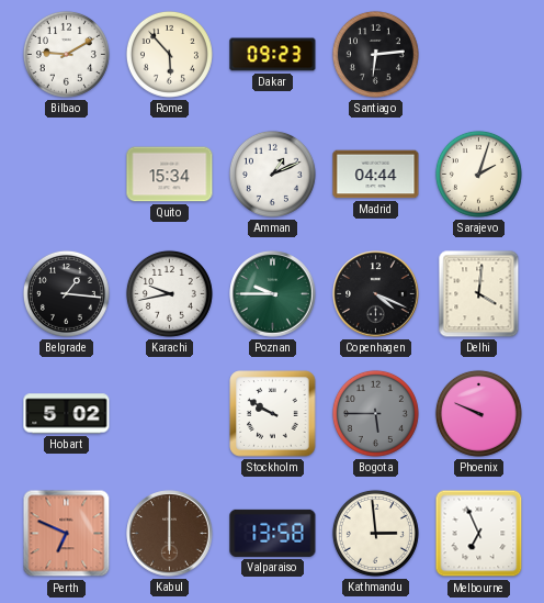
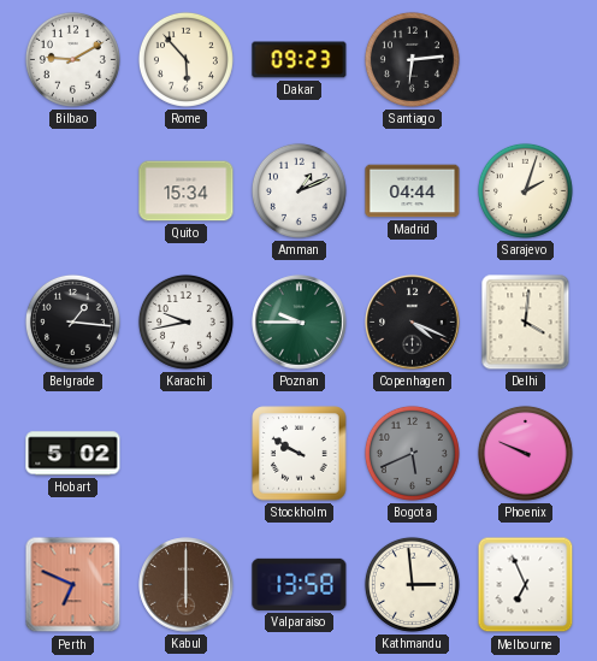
Bogota: 5:45 -> 5:41 (412, 453)
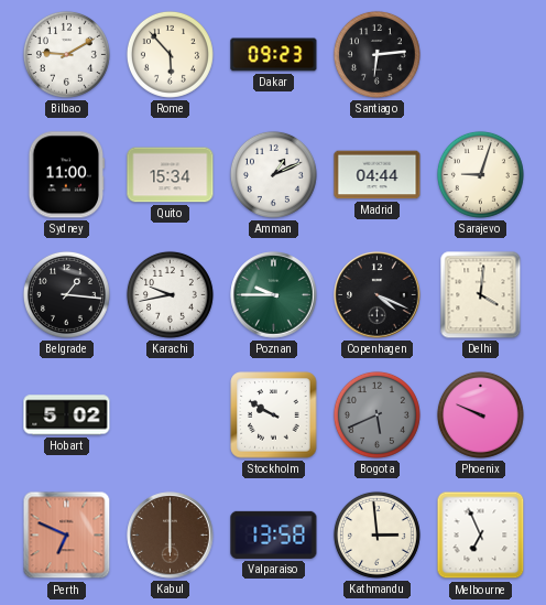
Sydney: none -> 11:00 (67, 175)
Sarajevo: 2:03 -> 9:03 (480, 174)
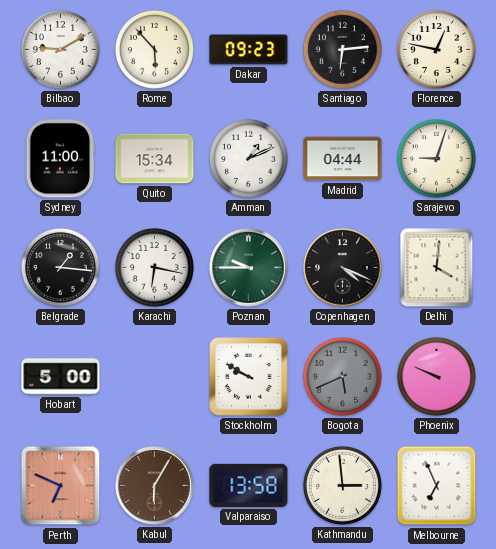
Florence: none -> 12:47 (436, 49)
Karachi: 9:43 -> 6:17 (154, 267)
Hobart: 5:02 -> 5:00 (61, 377)
Kabul: 6:00 -> 6:05 (155, 486)
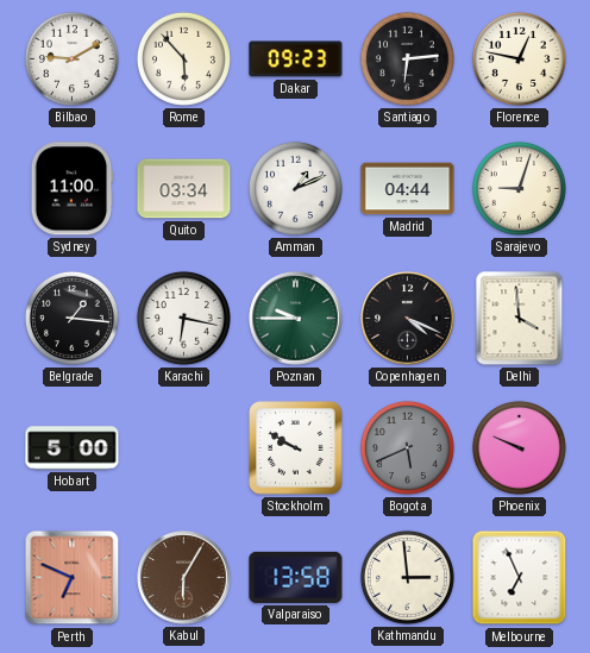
Quito: 15:34 -> 03:34 (184, 189)
Delhi: 4:01 -> 3:59 (520, 319)
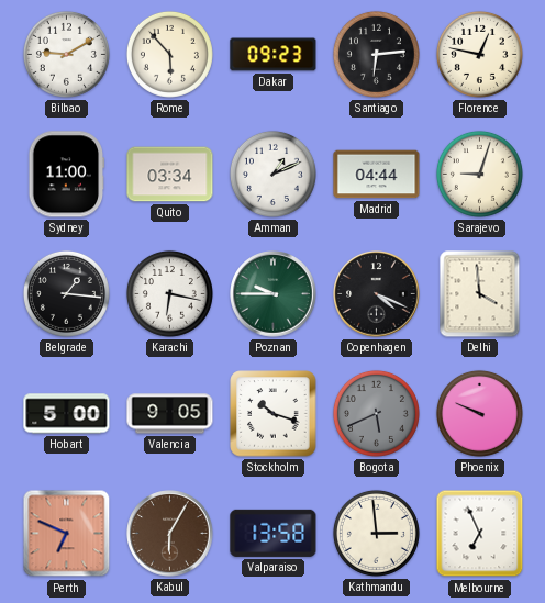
Valencia: none -> 9:05 (170, 414)
Stockholm: 9:50 -> 10:18 (274, 414)
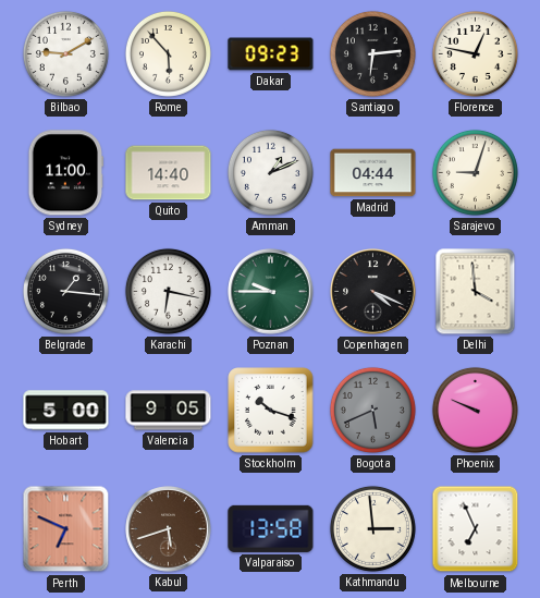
Quito: 03:34 -> 14:40 (169, 173)
Kabul: 6:05 -> 5:42 (169, 529)
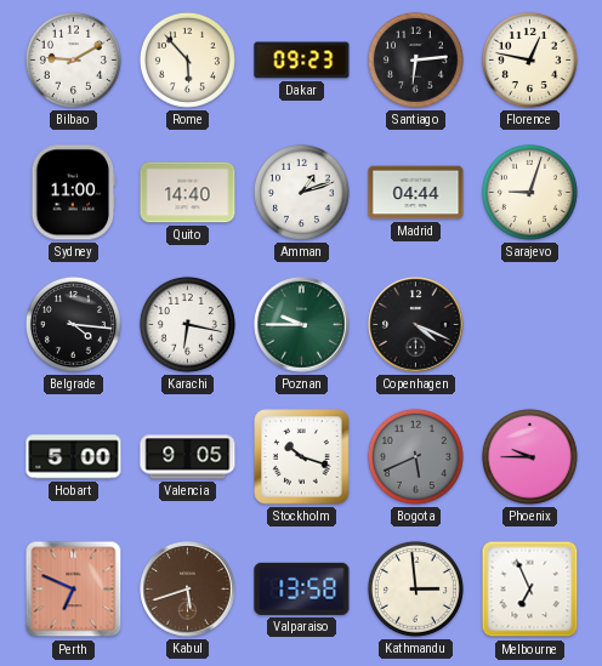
Amman: 1:11 -> 1:12 (301, 192)
Belgrade: 1:16 -> 4:16 (73, 324)
Delhi: 3:59 -> none (476, 292)
Phoenix: 9:49 -> 9:45 (529, 456)
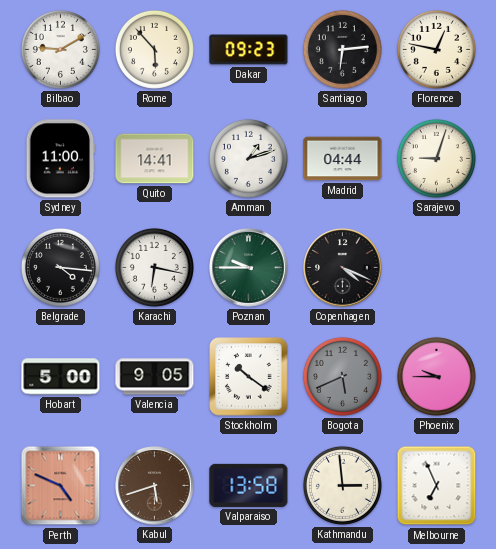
Quito: 14:40 -> 14:41 (155, 159)
Stockholm: 10:18 -> 10:21 (249, 377)
Perth: 6:49 -> 4:49 (61, 486)
